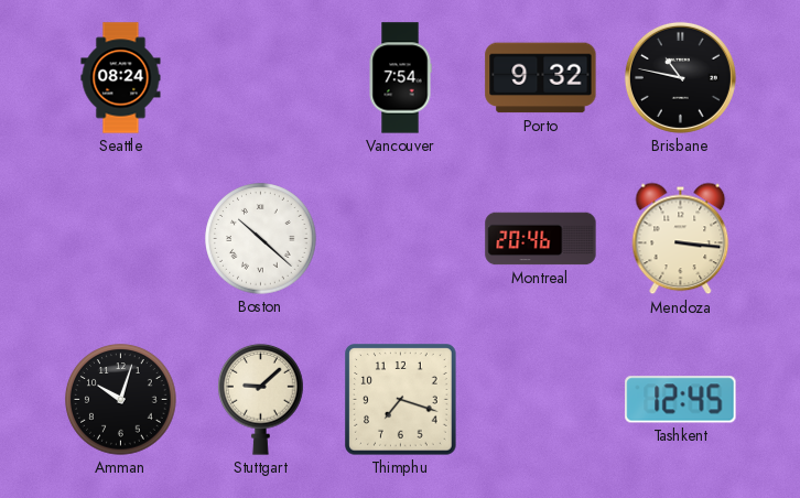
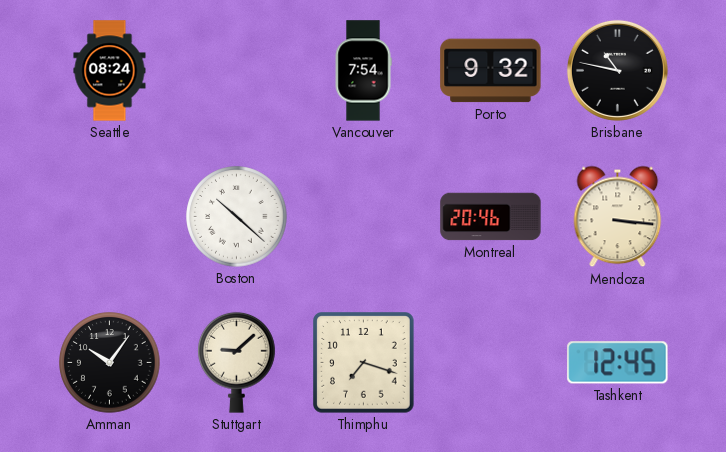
Amman: 10:03 -> 10:06 (110, 363)
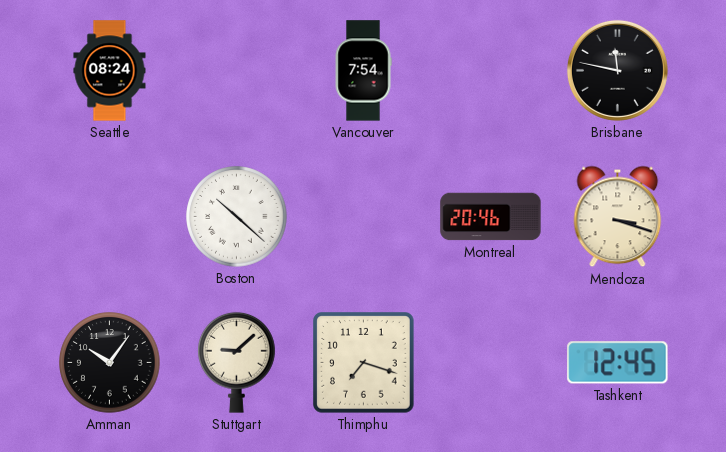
Porto: 9:32 -> none (491, 71)
Brisbane: 10:47 -> 11:47 (617, 70)
Mendoza: 3:16 -> 3:18 (618, 217)
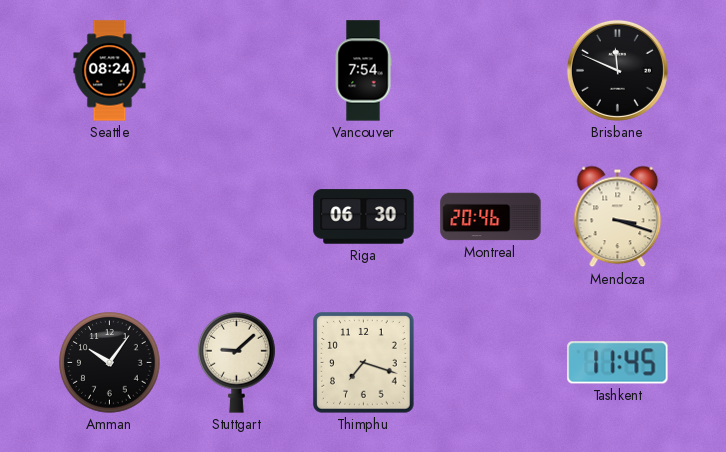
Brisbane: 11:47 -> 11:49 (617, 70)
Boston: 10:22 -> none (237, 217)
Riga: none -> 06:30 (364, 217)
Tashkent: 12:45 -> 11:45 (618, 363)
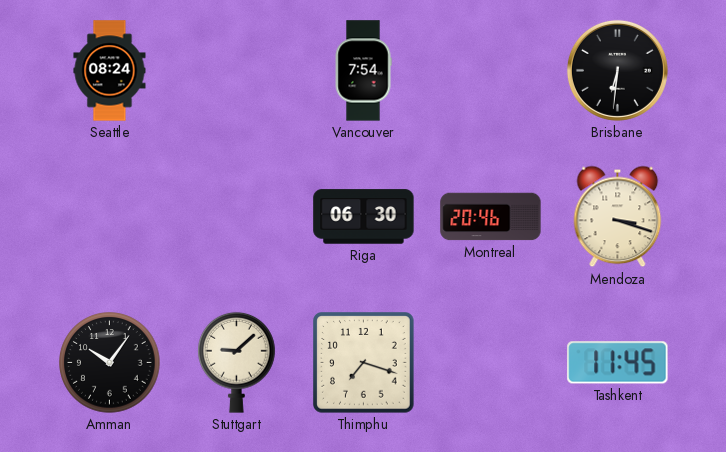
Brisbane: 11:49 -> 6:31 (617, 70)
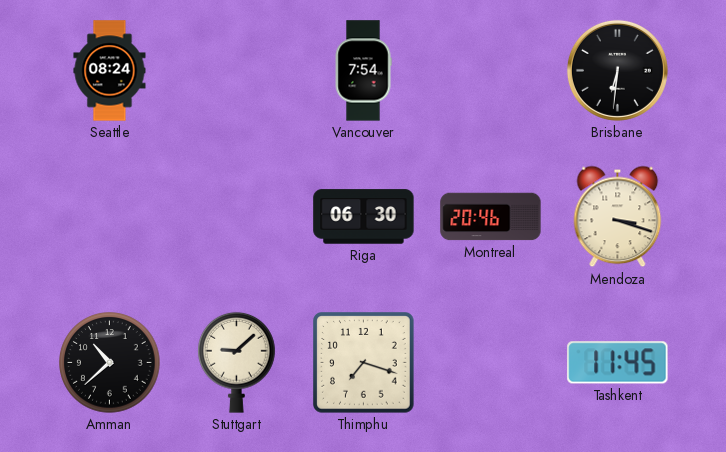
Amman: 10:06 -> 10:38 (110, 363)
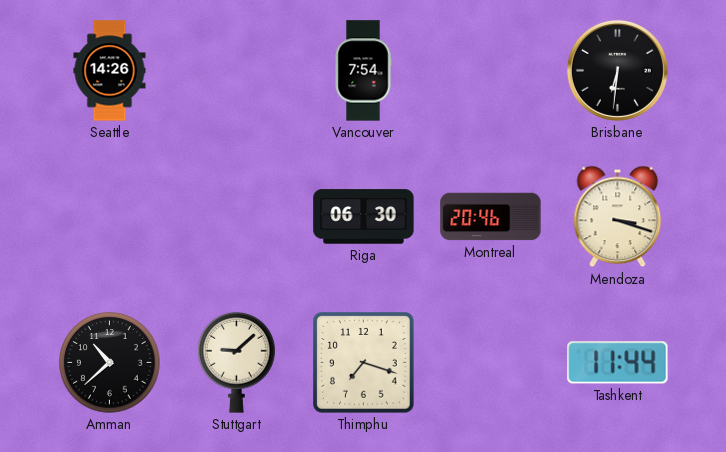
Seattle: 08:24 -> 14:26 (110, 71)
Tashkent: 11:45 -> 11:44 (618, 363)
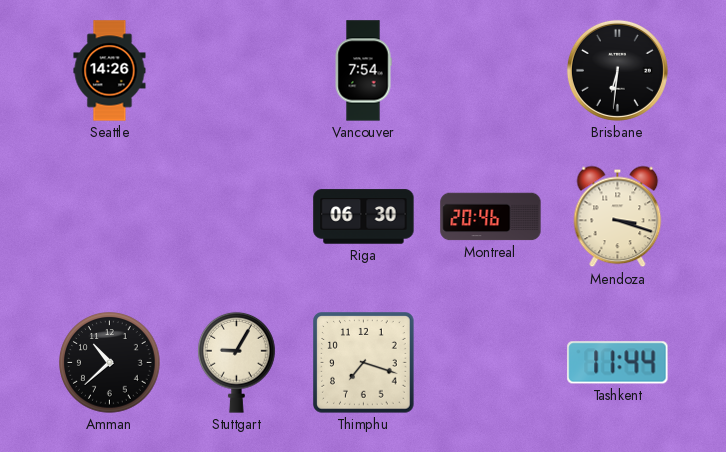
Stuttgart: 9:08 -> 9:05 (237, 362)
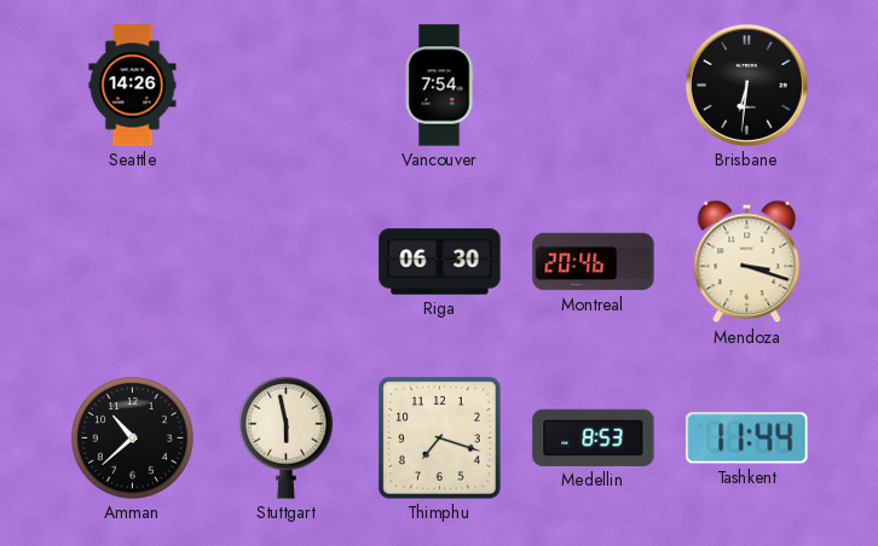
Stuttgart: 9:05 -> 5:58 (287, 437)
Medellin: none -> 8:53 (594, 437)
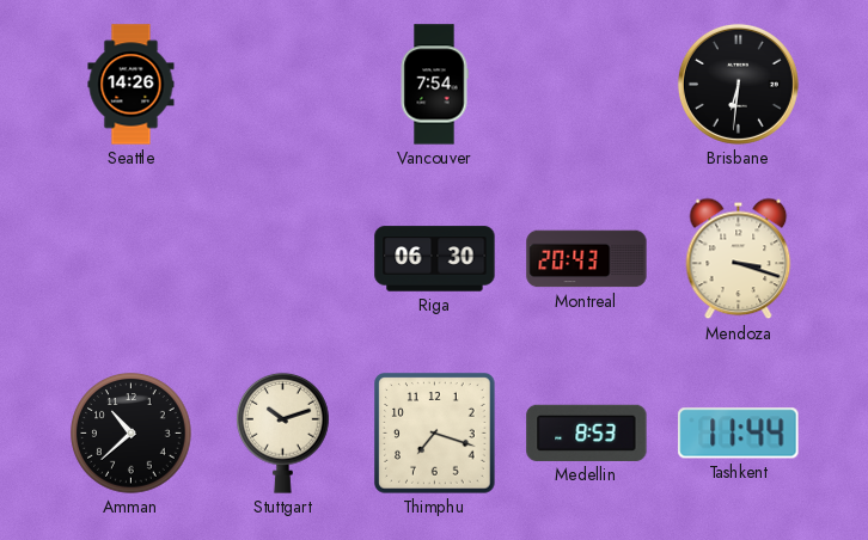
Montreal: 20:46 -> 20:43 (587, 259)
Stuttgart: 5:58 -> 10:12 (283, 432)
